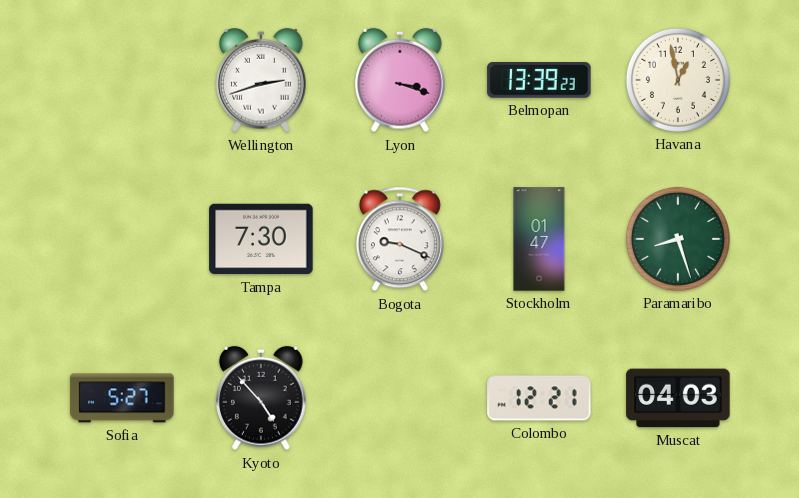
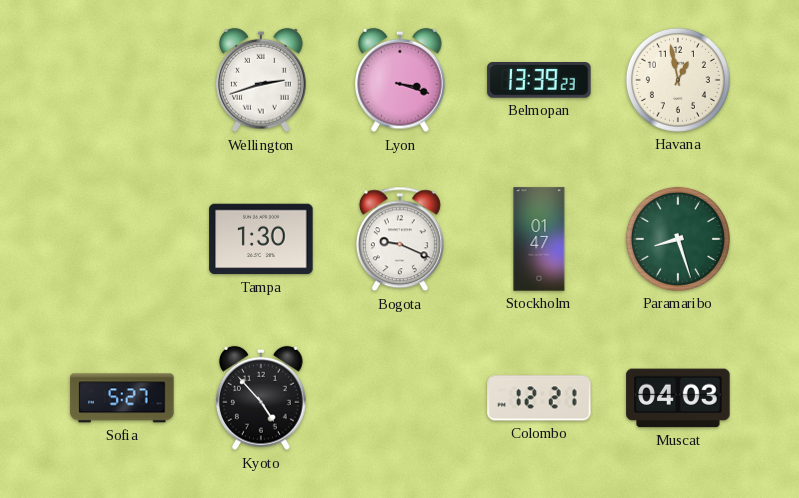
Tampa: 7:30 -> 1:30 (261, 239)
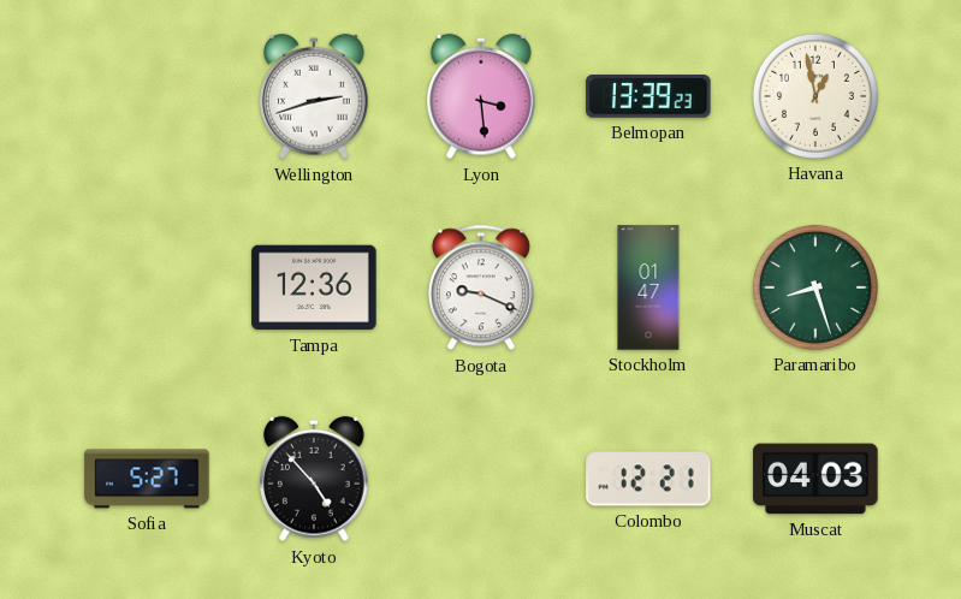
Lyon: 3:18 -> 3:29 (482, 96)
Tampa: 1:30 -> 12:36 (314, 287)
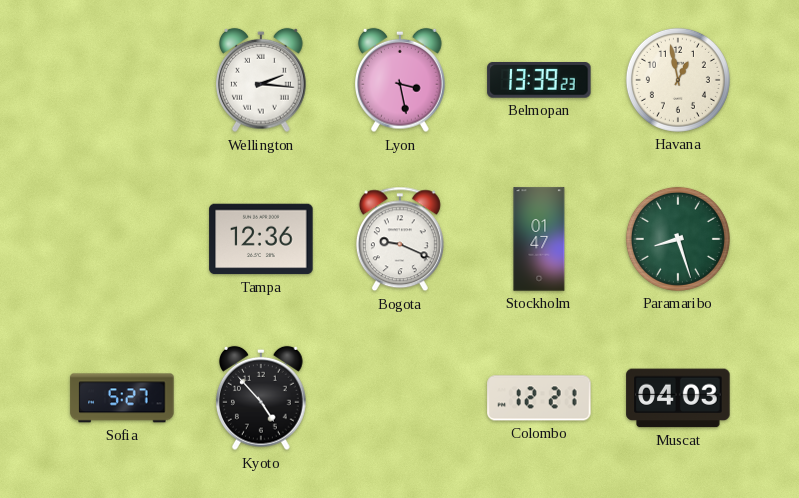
Wellington: 2:42 -> 2:16 (262, 80)
Lyon: 3:29 -> 3:28 (401, 80)
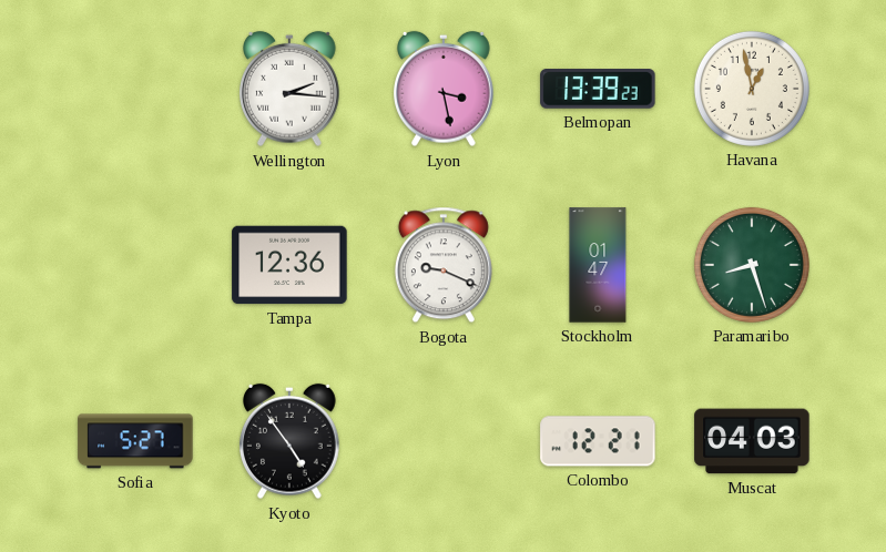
Kyoto: 4:53 -> 4:54 (291, 441)
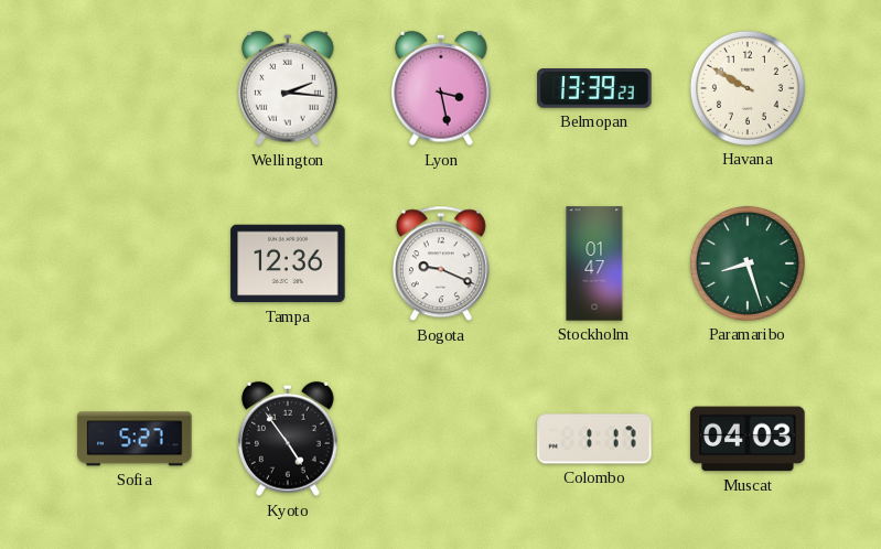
Havana: 12:58 -> 9:50 (748, 88)
Colombo: 12:21 -> 1:17 (594, 439)
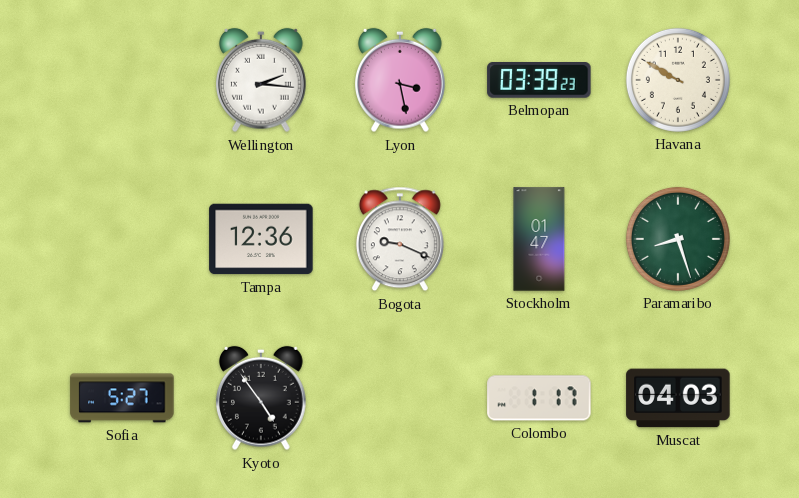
Belmopan: 13:39 -> 03:39 (539, 81)
